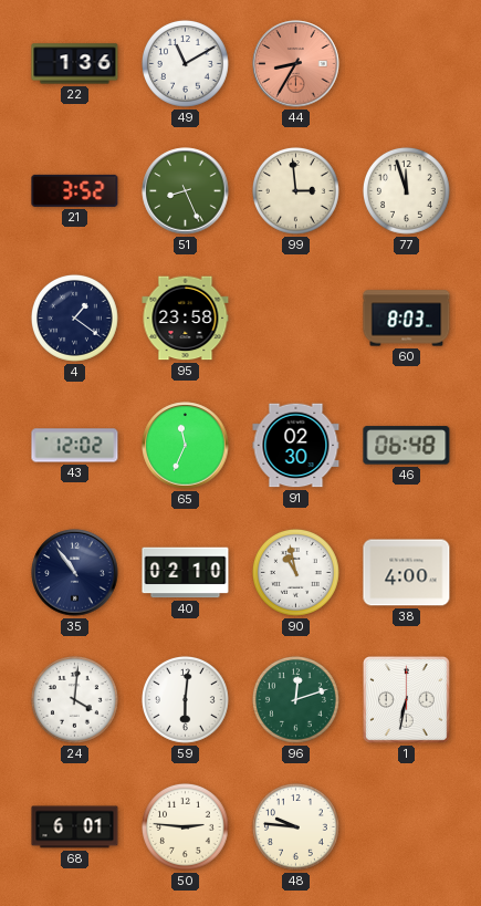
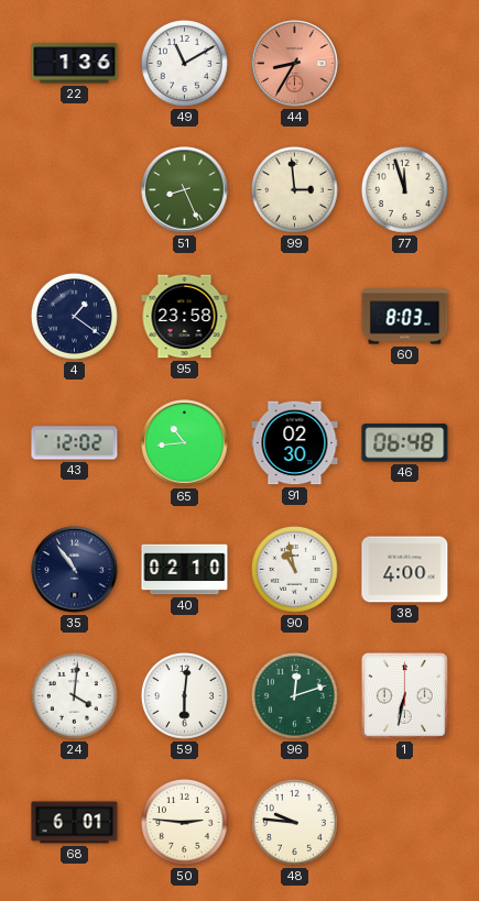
21: 3:52 -> none (75, 190)
65: 11:34 -> 10:44 (185, 443)
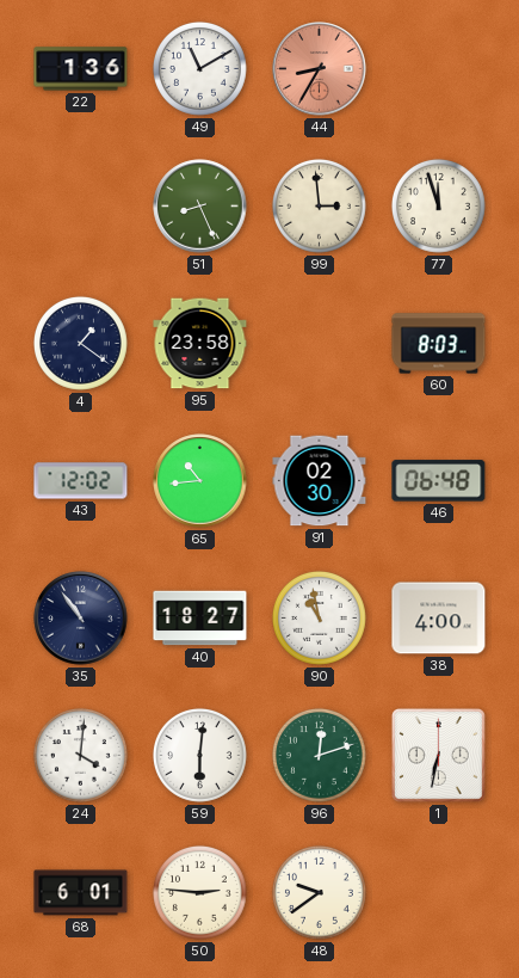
40: 02:10 -> 18:27 (200, 619)
48: 9:46 -> 9:39 (320, 893)
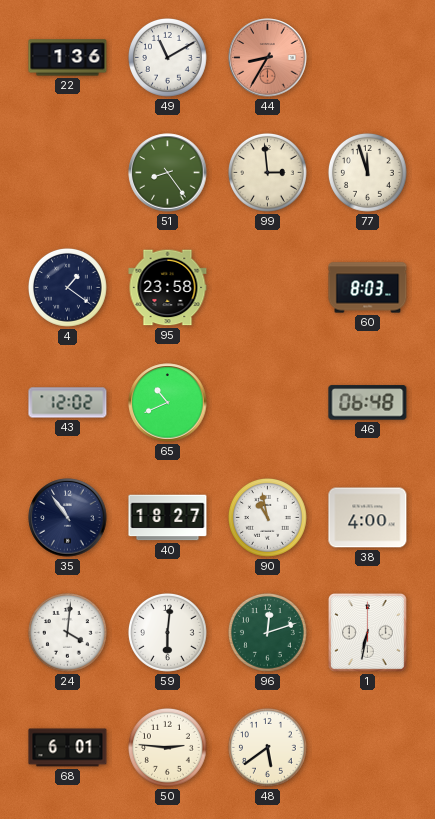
51: 8:26 -> 8:24 (168, 173)
65: 10:44 -> 10:41 (168, 403)
91: 02:30 -> none (320, 481)
48: 9:39 -> 5:39 (268, 748)
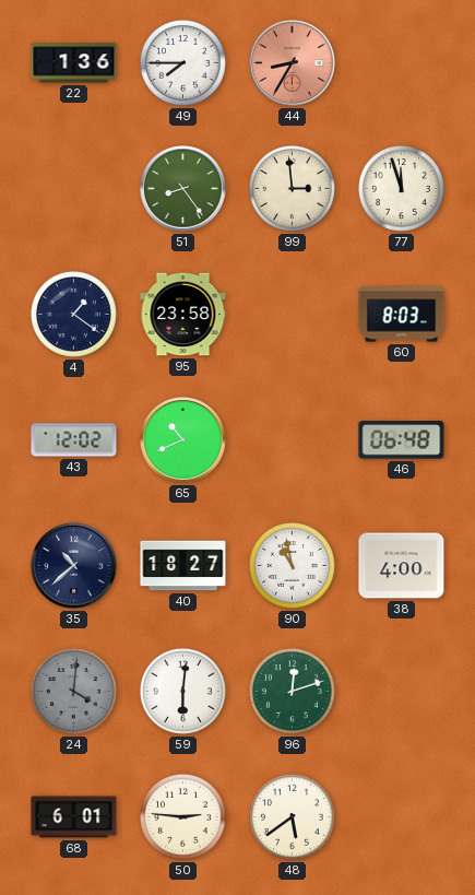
49: 11:10 -> 7:45 (183, 63)
35: 10:54 -> 10:38 (74, 566)
24 dial: white -> grey (74, 692)
1: 6:32 -> none (367, 632)
